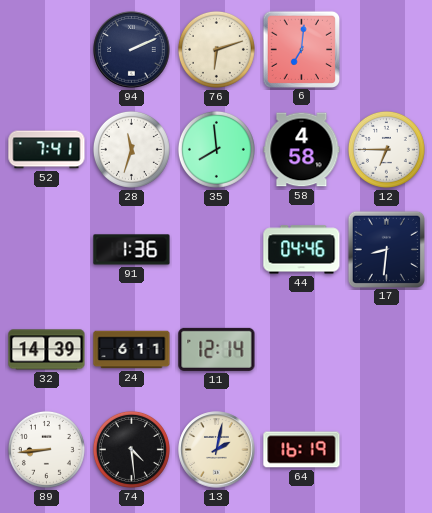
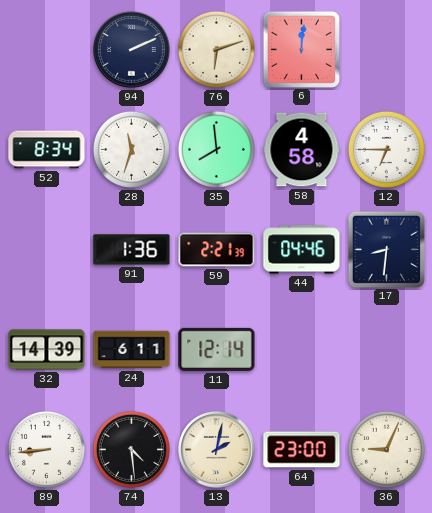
6: 7:01 -> 12:01 (301, 49)
52: 7:41 -> 8:34 (47, 150)
59: none -> 2:21 (217, 250)
64: 16:19 -> 23:00 (302, 450)
36: none -> 9:04 (386, 449)
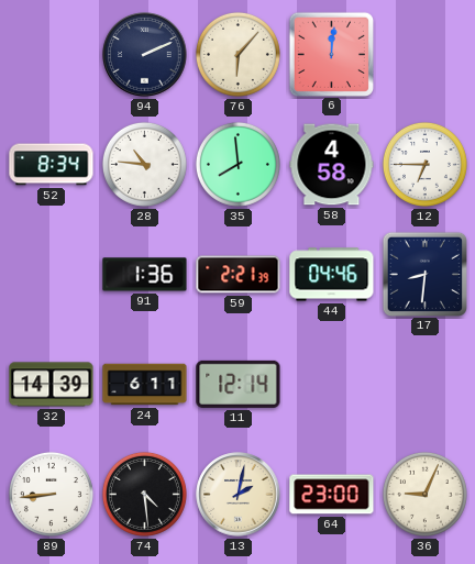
76: 6:12 -> 6:07 (237, 54)
28: 11:33 -> 10:46 (144, 164)
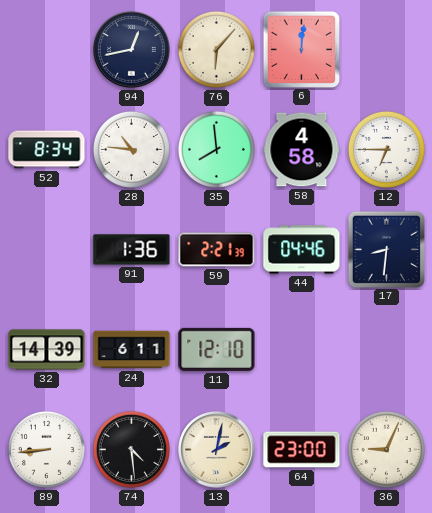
94: 2:11 -> 12:43 (132, 50)
11: 12:14 -> 12:10 (217, 349)
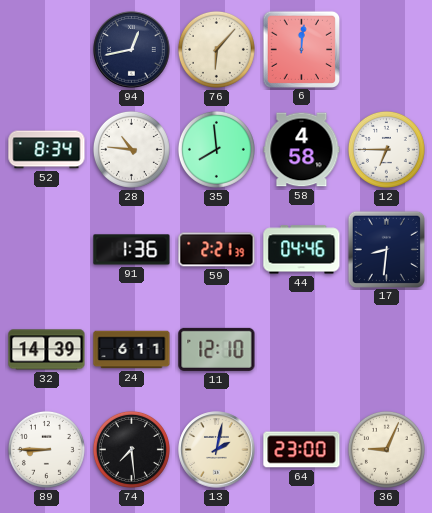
89: 8:44 -> 8:45 (46, 449)
74: 4:29 -> 7:29 (131, 449)
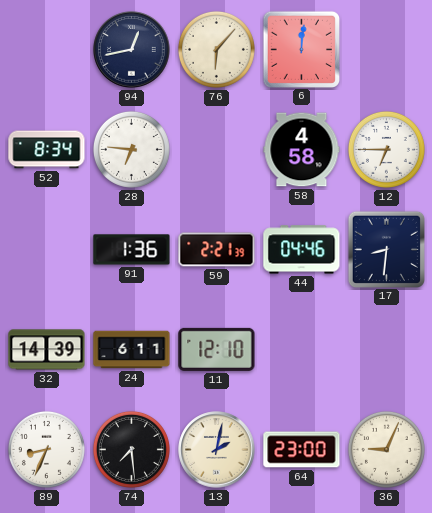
28: 10:46 -> 6:46 (131, 149)
35: 7:59 -> none (216, 149)
89: 8:45 -> 8:34 (46, 449)
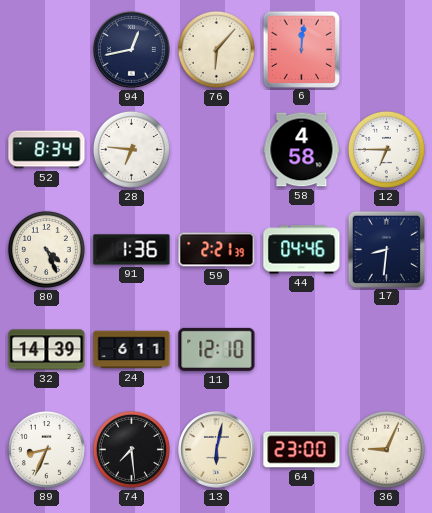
80: none -> 4:26 (46, 249)
13: 2:02 -> 6:02 (217, 450)
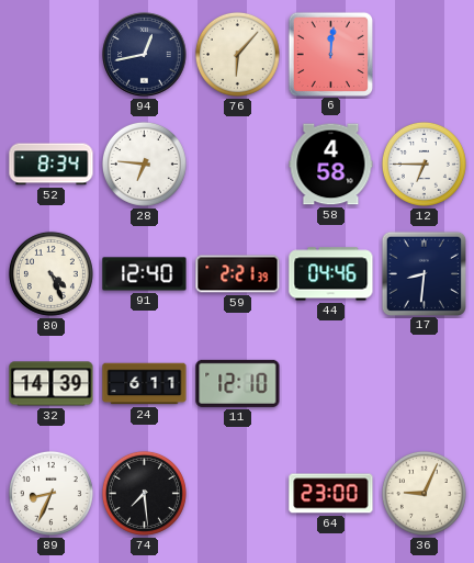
91: 1:36 -> 12:40 (145, 274)
13: 6:02 -> none (217, 450)
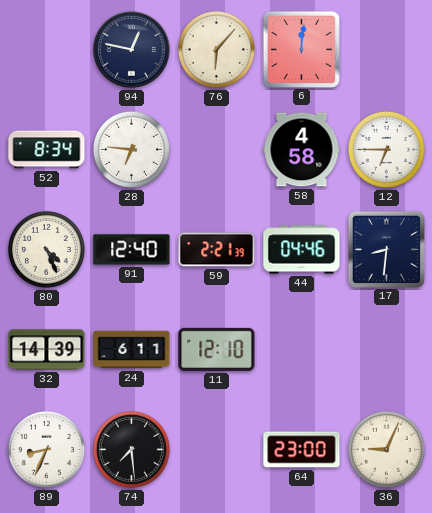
94: 12:43 -> 12:47 (132, 50)
